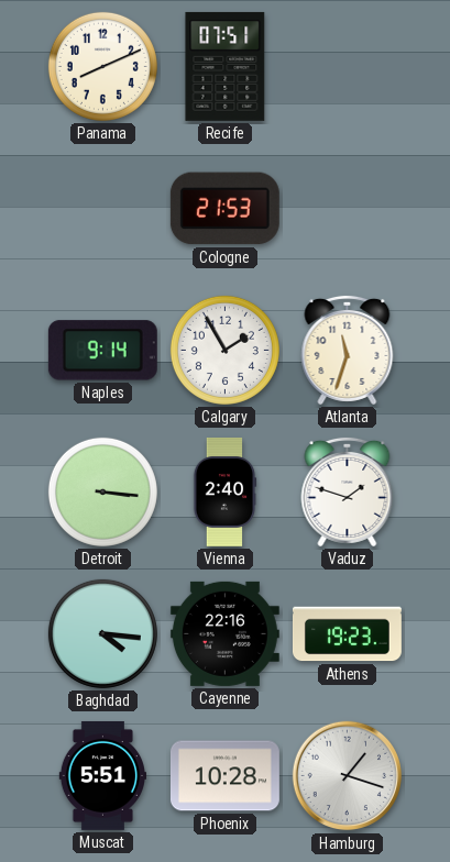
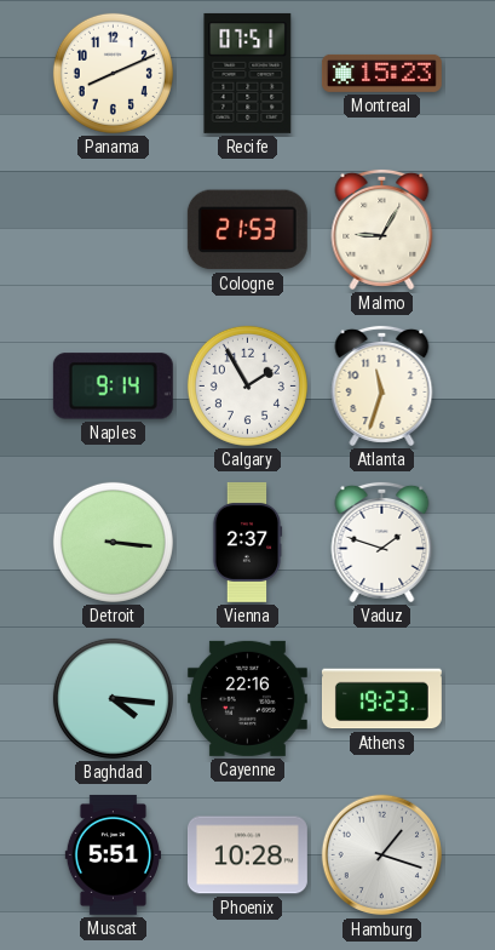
Montreal: none -> 15:23 (381, 73)
Malmo: none -> 9:05 (382, 229)
Vienna: 2:40 -> 2:37 (247, 542)
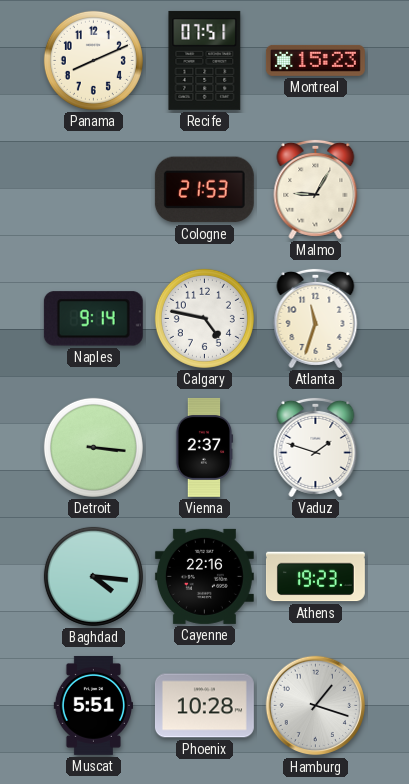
Calgary: 1:55 -> 4:47 (204, 318)
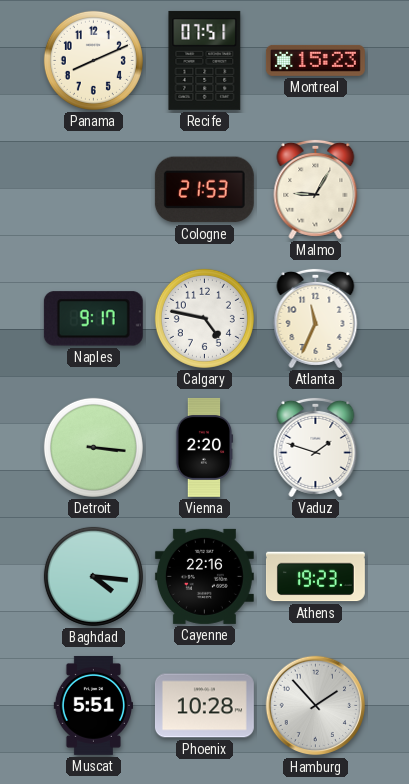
Naples: 9:14 -> 9:17 (93, 319)
Atlanta: 11:33 -> 11:34 (316, 318)
Vienna: 2:37 -> 2:20 (204, 447)
Hamburg: 1:18 -> 1:53 (316, 706)
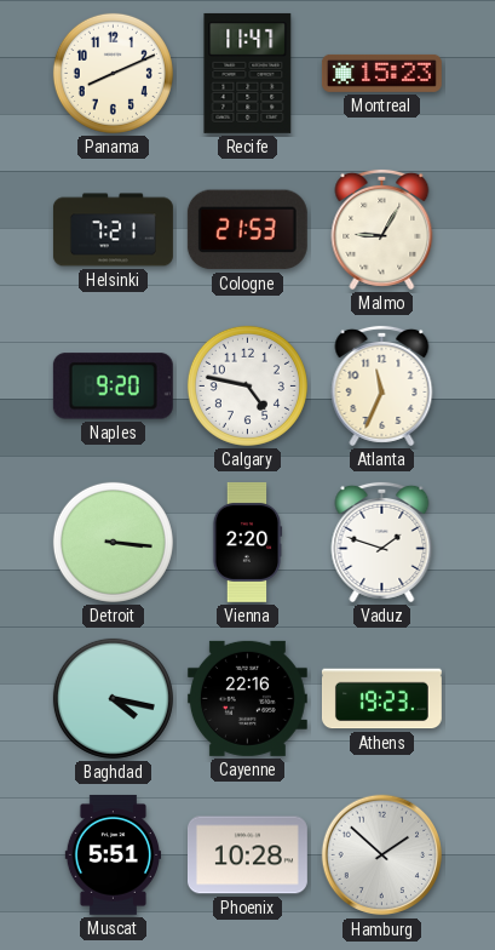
Recife: 07:51 -> 11:47 (248, 73)
Helsinki: none -> 7:21 (113, 230)
Naples: 9:17 -> 9:20 (113, 387)
Baghdad: 4:16 -> 4:17 (113, 698)
Hamburg: 1:53 -> 1:52 (382, 855)
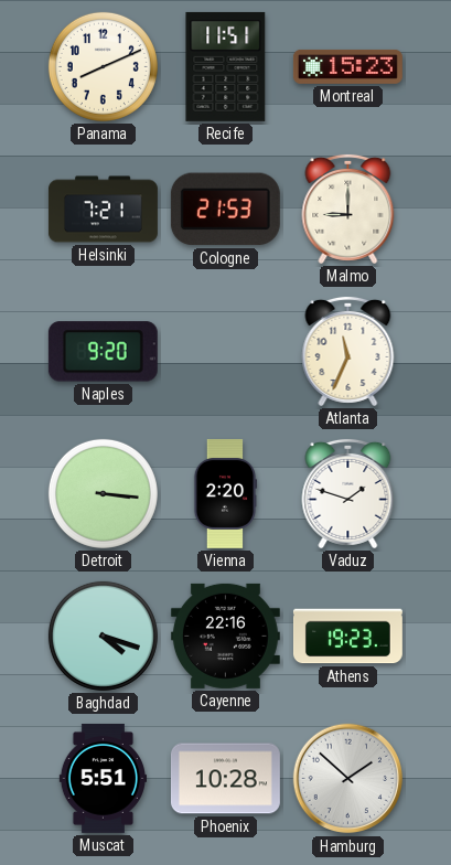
Recife: 11:47 -> 11:51 (226, 66)
Malmo: 9:05 -> 9:00 (348, 209)
Calgary: 4:47 -> none (247, 385)
Baghdad: 4:17 -> 4:18 (103, 636)
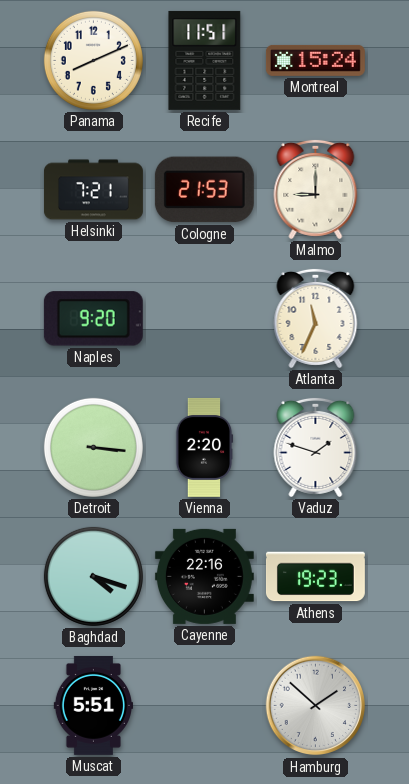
Montreal: 15:23 -> 15:24 (315, 60)
Phoenix: 10:28 -> none (225, 779)
